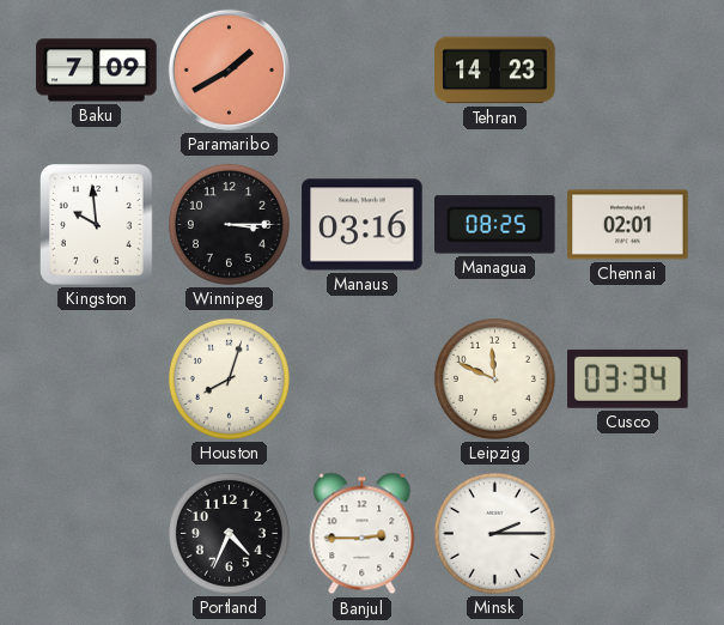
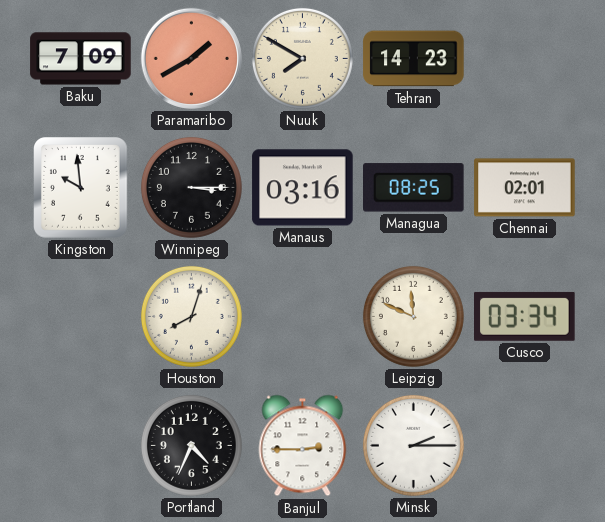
Nuuk: none -> 7:50 (302, 58)
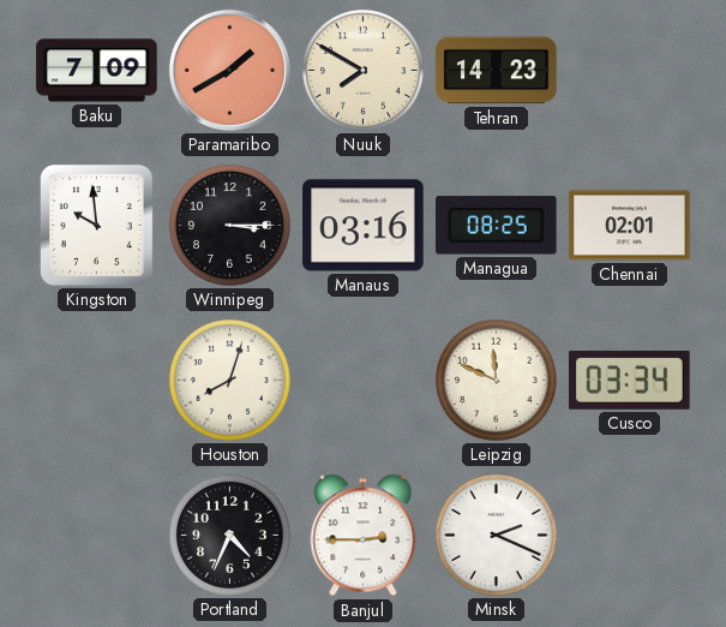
Minsk: 2:15 -> 2:19 (496, 535)
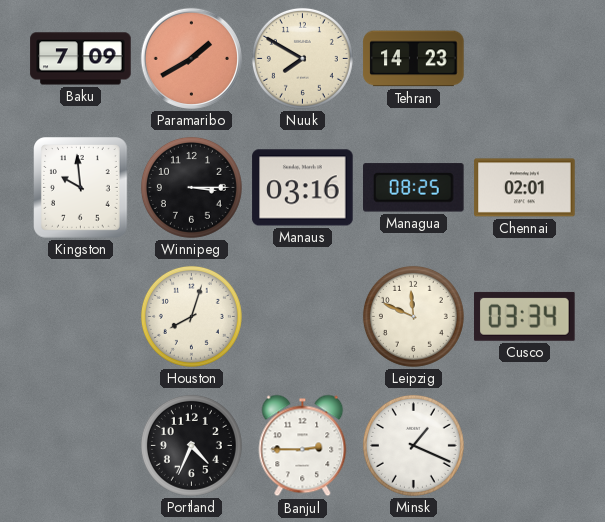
Minsk: 2:19 -> 1:19 (413, 445)
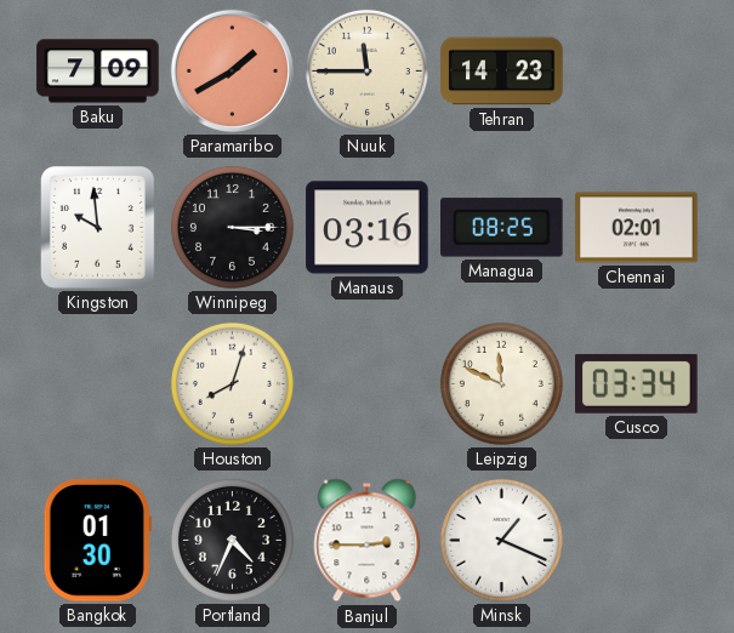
Nuuk: 7:50 -> 11:45 (366, 70)
Bangkok: none -> 01:30 (97, 541)
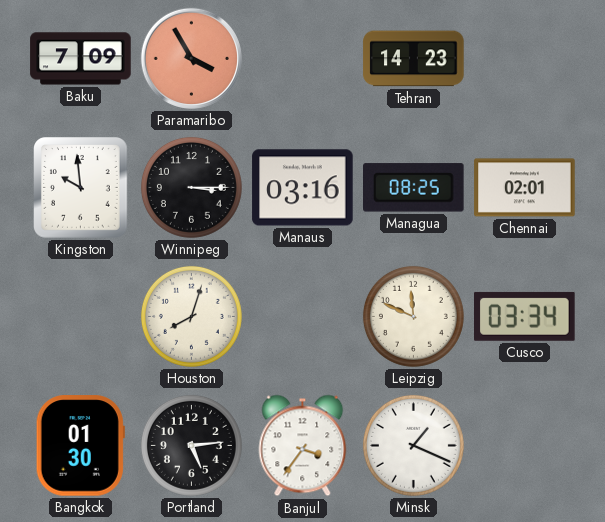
Paramaribo: 1:40 -> 3:55 (191, 58)
Nuuk: 11:45 -> none (366, 70)
Portland: 4:34 -> 5:14 (191, 445)
Banjul: 2:45 -> 3:36 (303, 446)
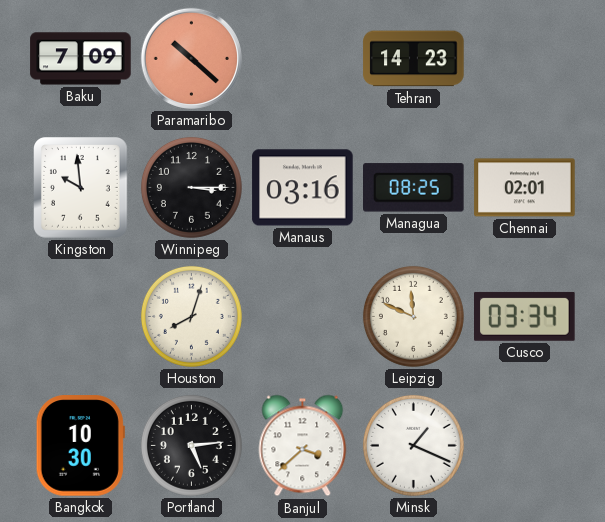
Paramaribo: 3:55 -> 10:22 (191, 58)
Bangkok: 01:30 -> 10:30 (80, 446)
Banjul: 3:36 -> 3:38 (303, 446)
